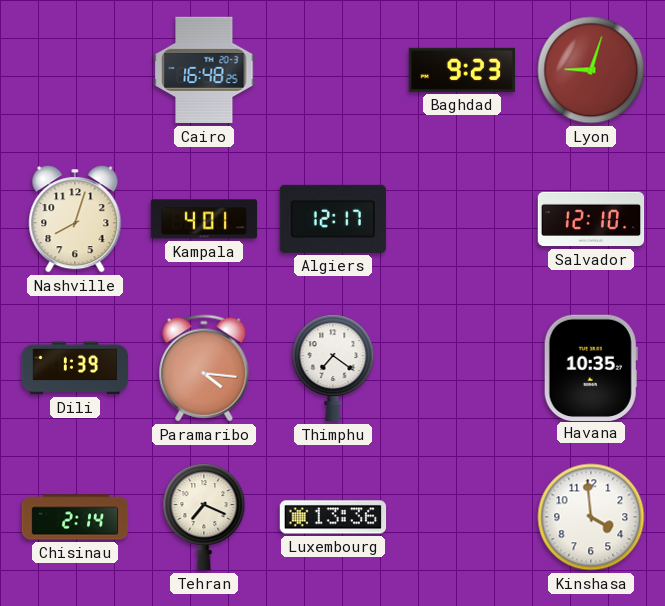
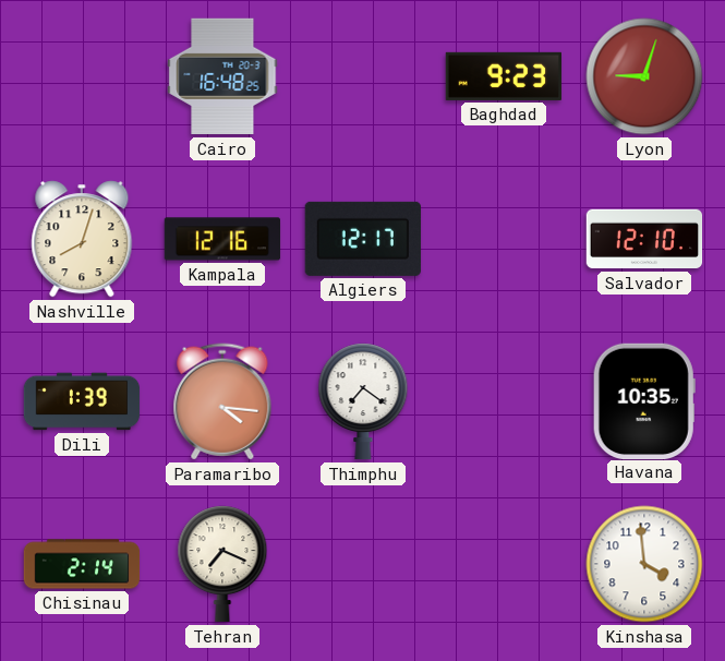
Kampala: 4:01 -> 12:16 (222, 239)
Luxembourg: 13:36 -> none (333, 517)
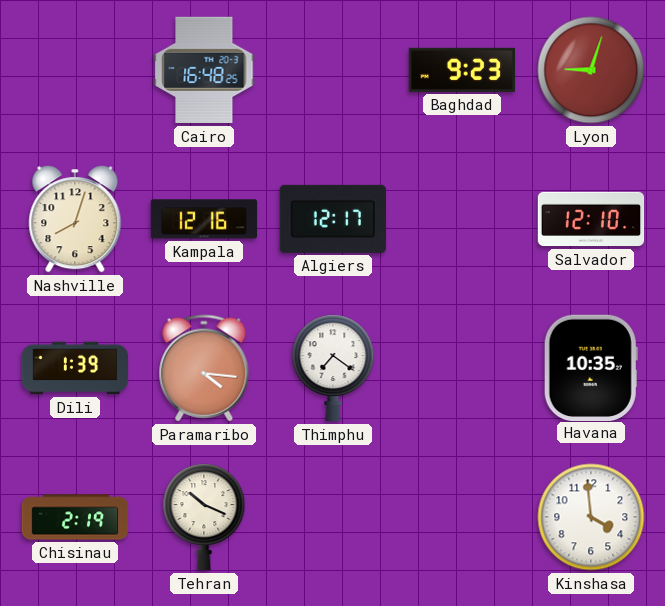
Chisinau: 2:14 -> 2:19 (75, 517)
Tehran: 7:19 -> 10:19 (204, 517)
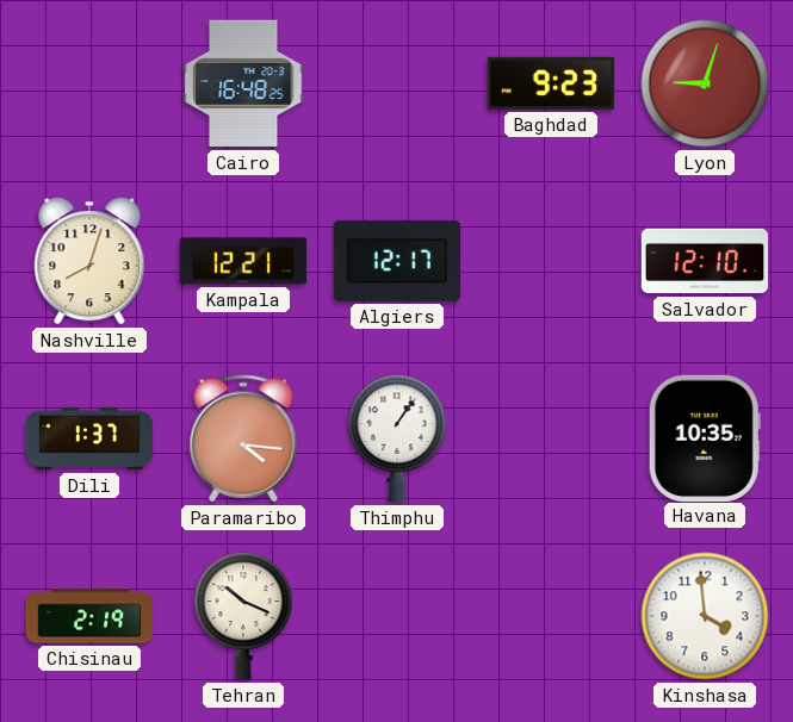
Kampala: 12:16 -> 12:21 (243, 261)
Dili: 1:39 -> 1:37 (89, 438)
Thimphu: 7:21 -> 1:06 (397, 438)
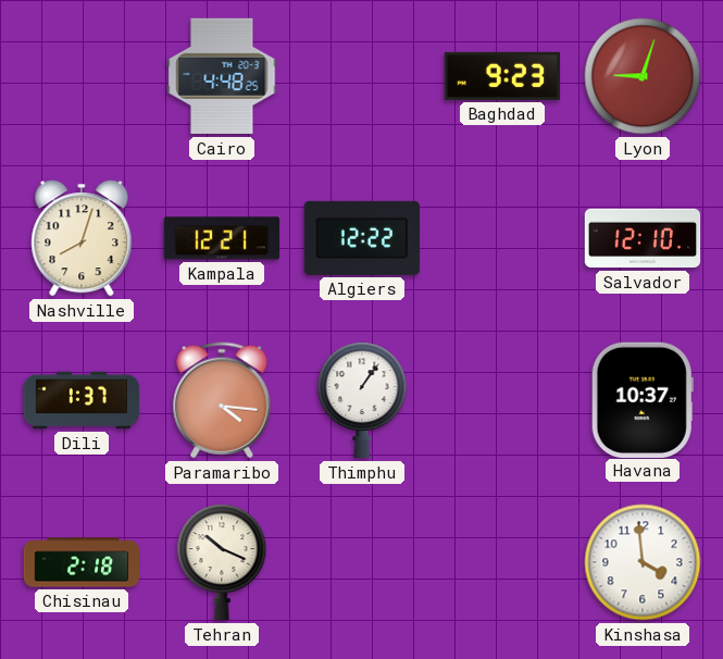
Cairo: 16:48 -> 4:48 (222, 76)
Algiers: 12:17 -> 12:22 (362, 238)
Havana: 10:35 -> 10:37 (643, 399)
Chisinau: 2:19 -> 2:18 (82, 562)
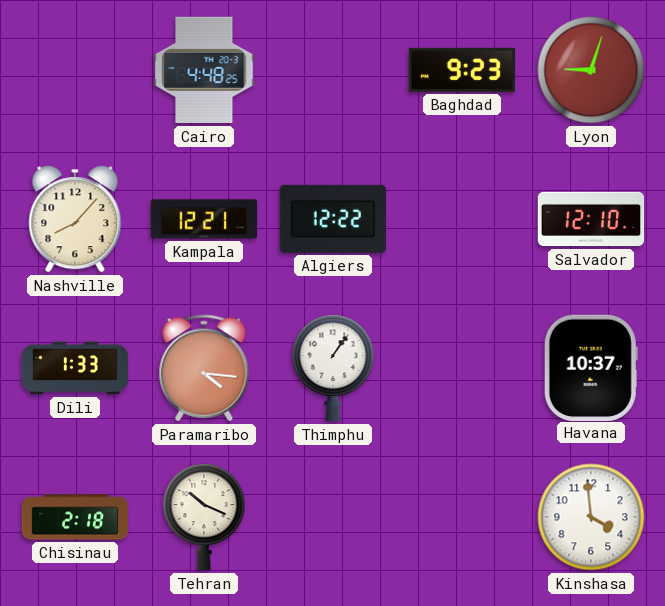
Nashville: 8:03 -> 8:07 (75, 219)
Dili: 1:37 -> 1:33 (75, 368)
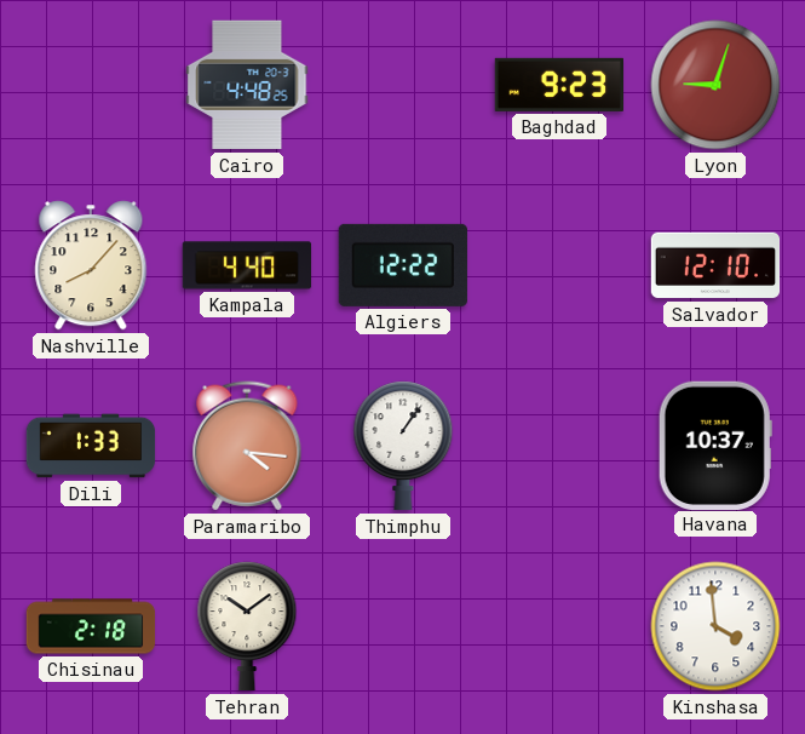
Kampala: 12:21 -> 4:40 (247, 265)
Tehran: 10:19 -> 10:09 (247, 626)
